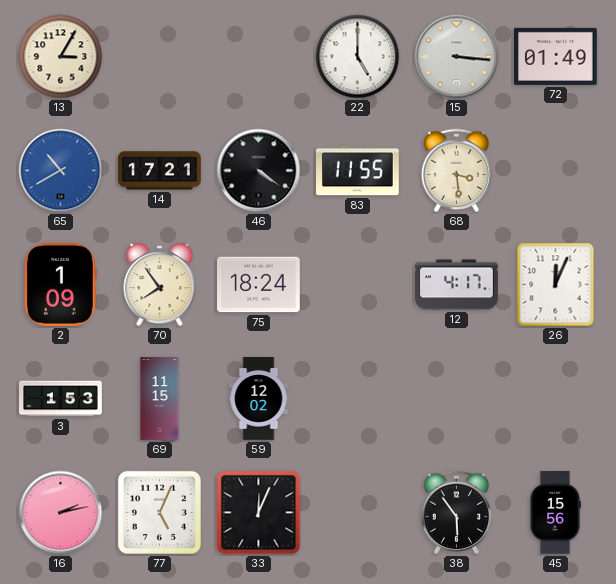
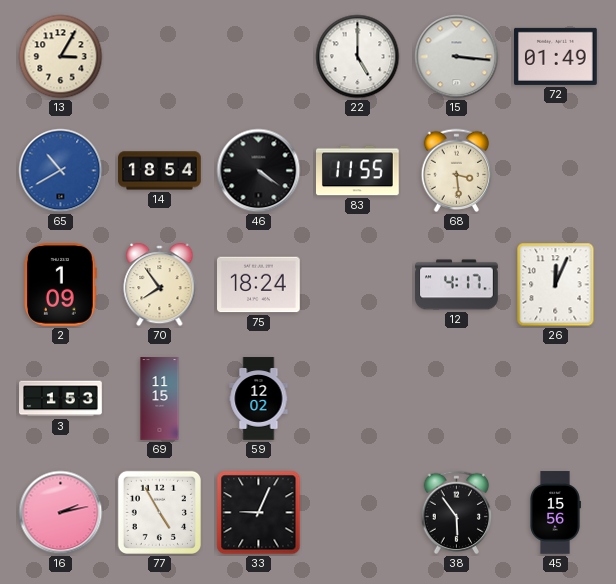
14: 17:21 -> 18:54 (160, 171)
77: 5:04 -> 4:55 (159, 512)
33: 12:04 -> 9:04 (259, 513)
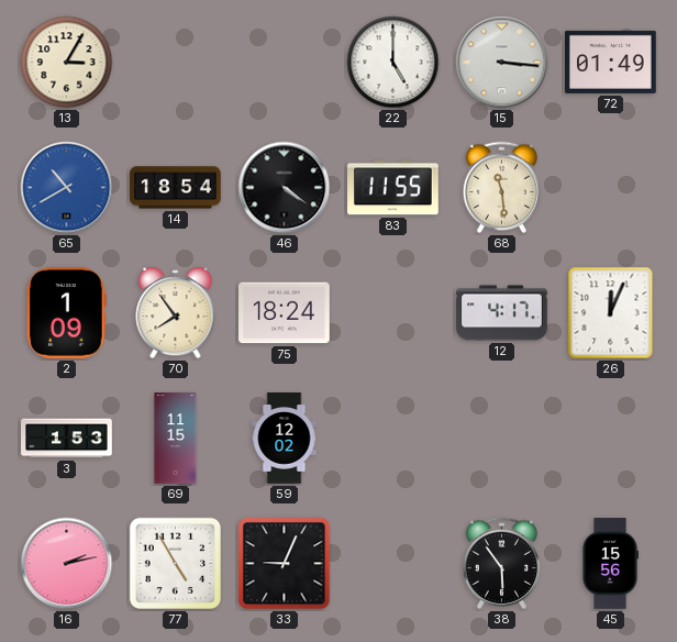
68: 3:29 -> 11:29 (502, 188)
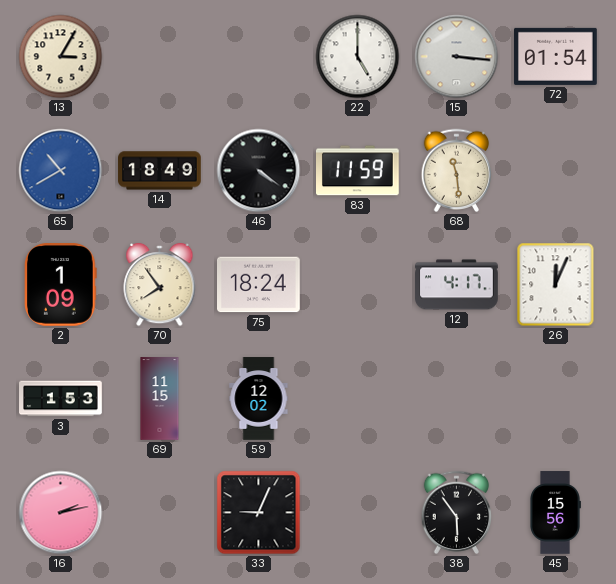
72: 01:49 -> 01:54 (556, 56)
14: 18:54 -> 18:49 (160, 171)
83: 11:55 -> 11:59 (358, 171)
77: 4:55 -> none (175, 563)
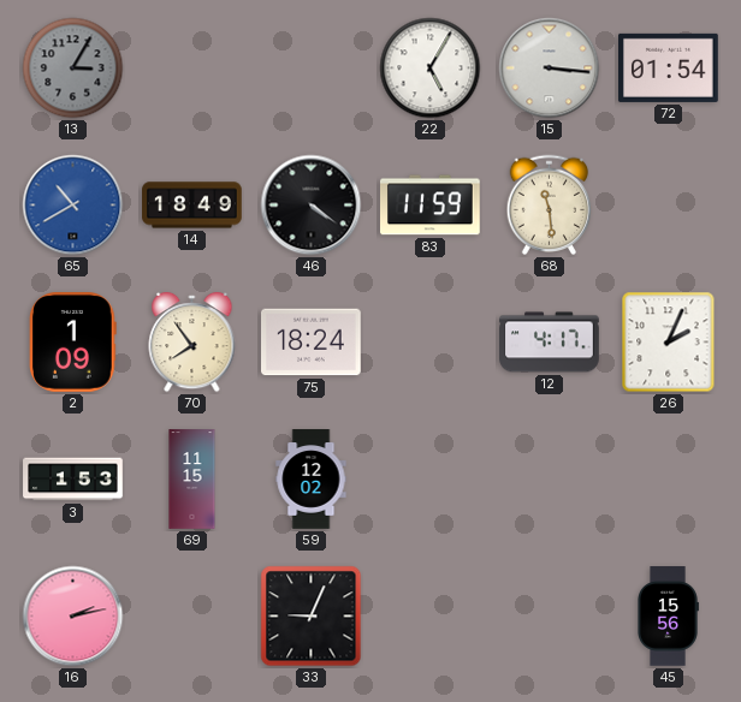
13 dial: cream -> grey (73, 69)
22: 5:00 -> 5:05 (431, 69)
26: 12:04 -> 2:04 (669, 343)
38: 5:54 -> none (457, 513)
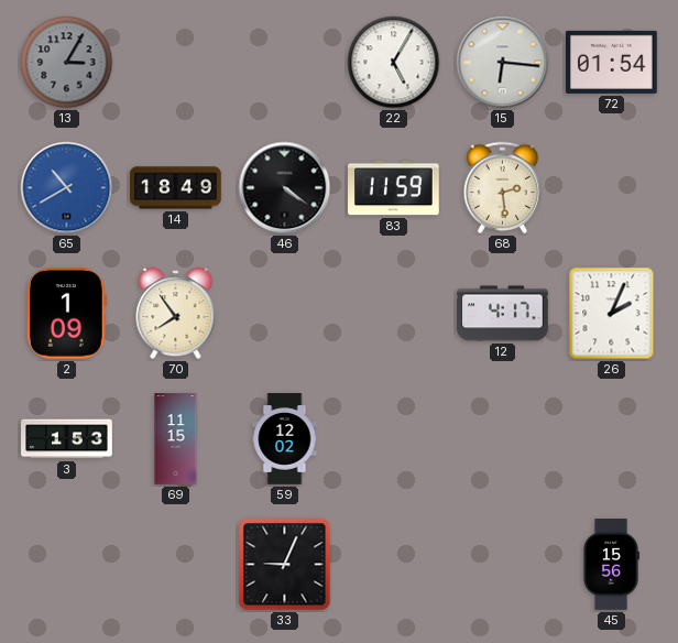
15: 3:16 -> 6:16 (503, 63)
68: 11:29 -> 2:29 (503, 188)
75: 18:24 -> none (312, 343)
16: 2:13 -> none (73, 617)
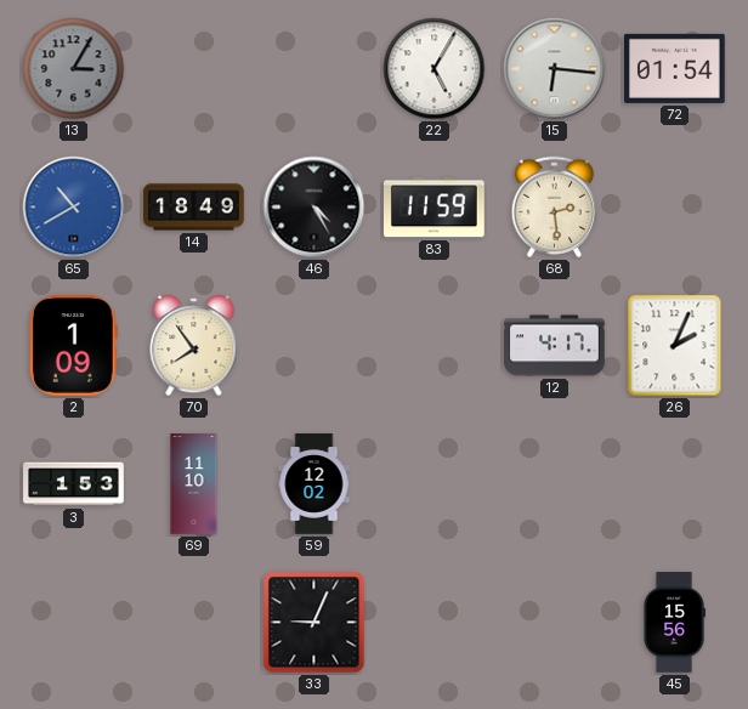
46: 4:21 -> 4:25 (314, 208)
69: 11:15 -> 11:10 (194, 484)
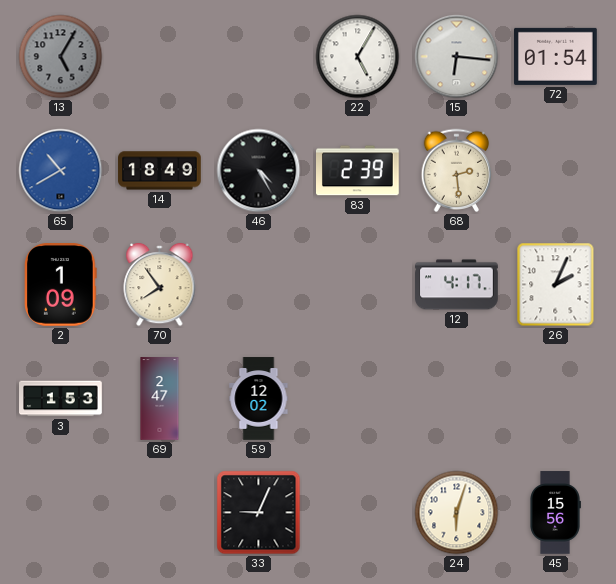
13: 3:05 -> 5:05 (61, 57)
83: 11:59 -> 2:39 (358, 171)
69: 11:10 -> 2:47 (160, 399)
24: none -> 6:03 (457, 513)
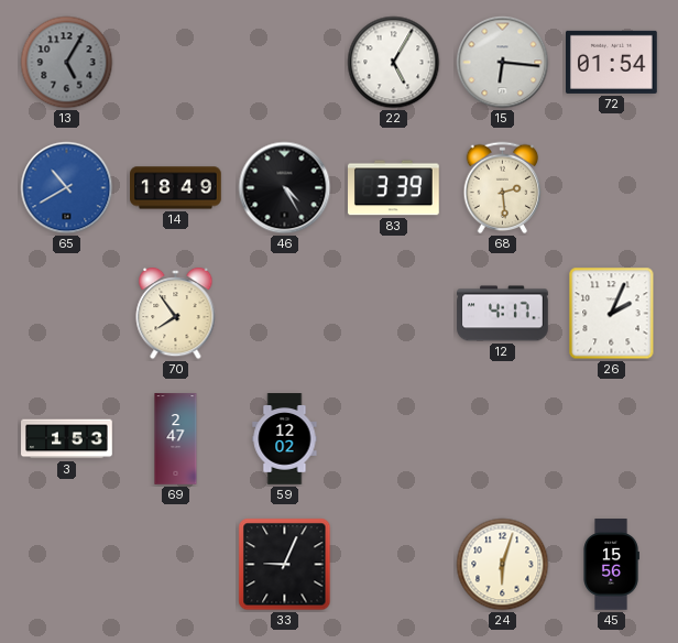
83: 2:39 -> 3:39 (394, 188)
2: 1:09 -> none (61, 285)
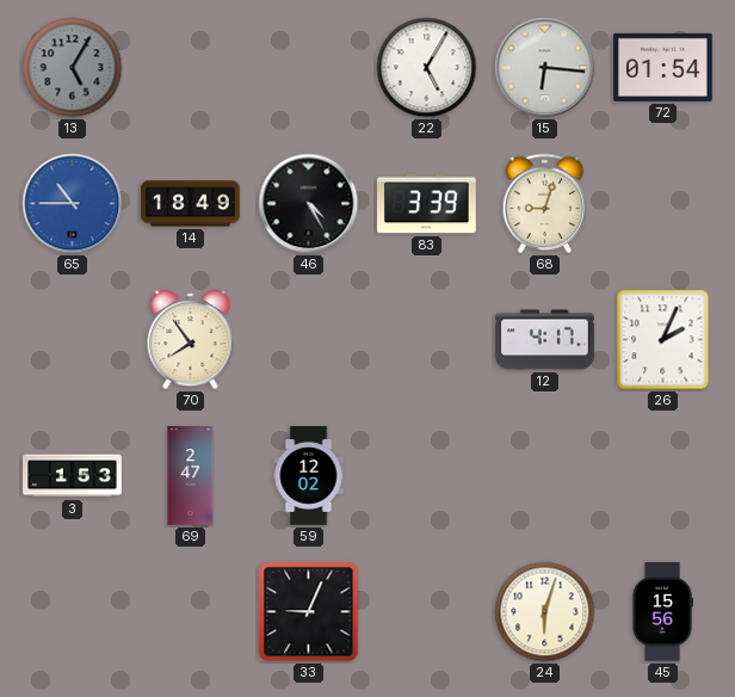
65: 10:40 -> 10:45 (73, 204)
68: 2:29 -> 9:03 (545, 204)
